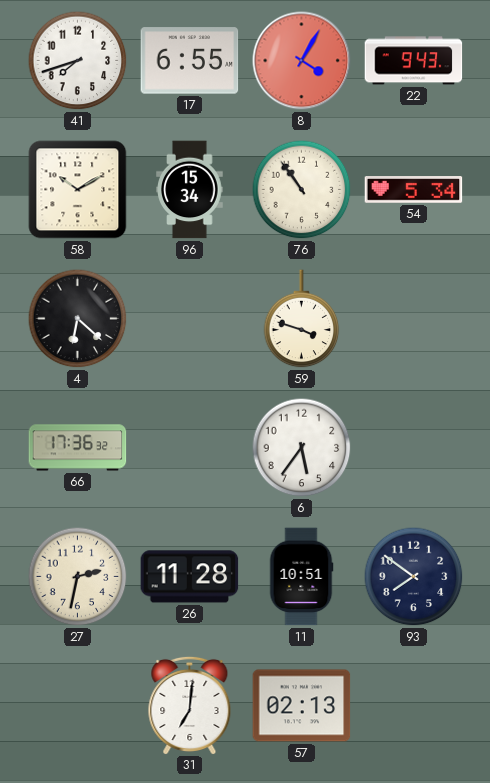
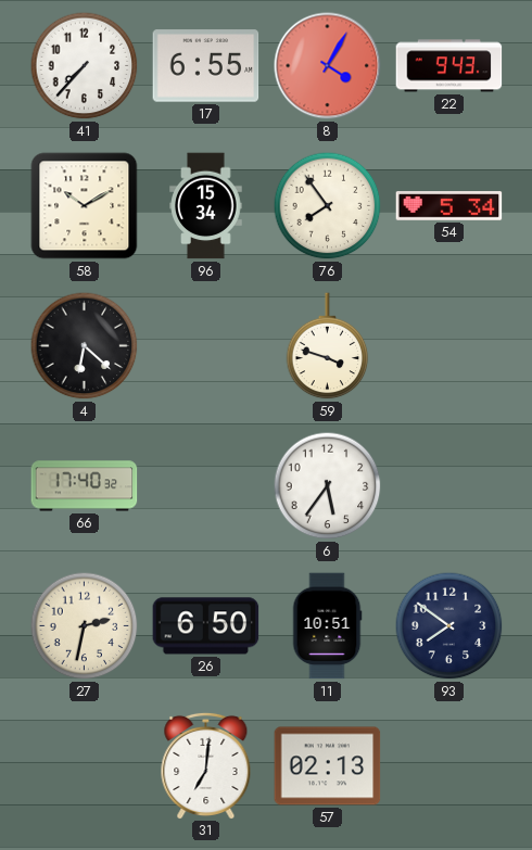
41: 7:42 -> 7:37 (85, 66)
76: 10:54 -> 7:54 (328, 206)
66: 17:36 -> 17:40 (85, 486)
26: 11:28 -> 6:50 (206, 626)
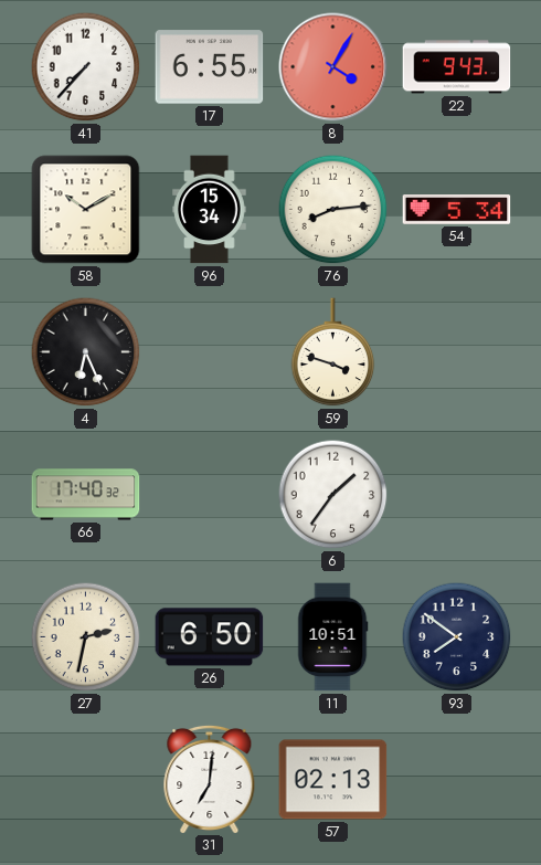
76: 7:54 -> 8:14 (333, 210)
4: 6:22 -> 6:26 (86, 352)
6: 5:36 -> 1:36 (333, 495)
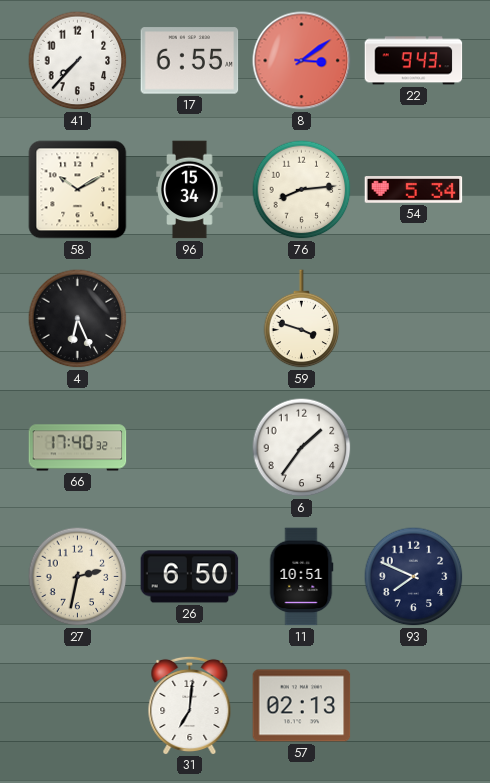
8: 4:05 -> 3:09 (302, 61)
93: 7:51 -> 7:49 (414, 577)
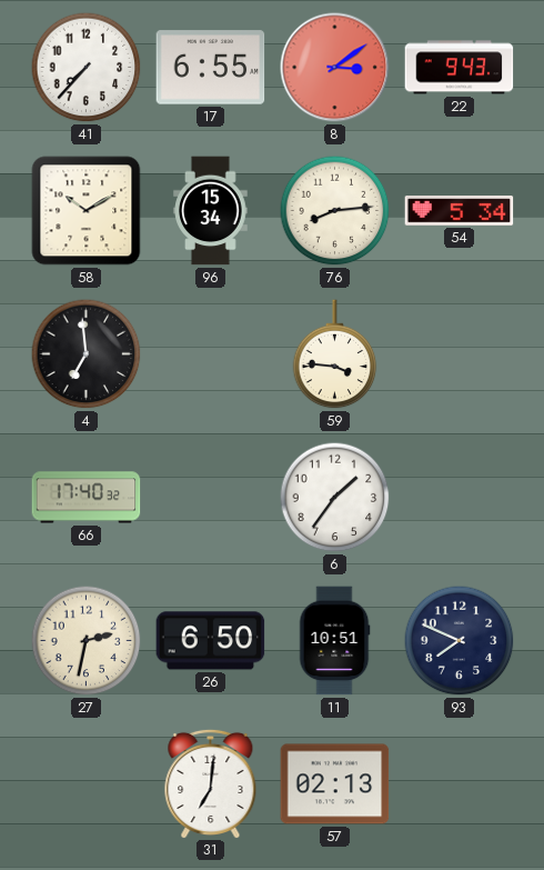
4: 6:26 -> 6:59 (87, 354)
59: 3:48 -> 3:46 (335, 354)
